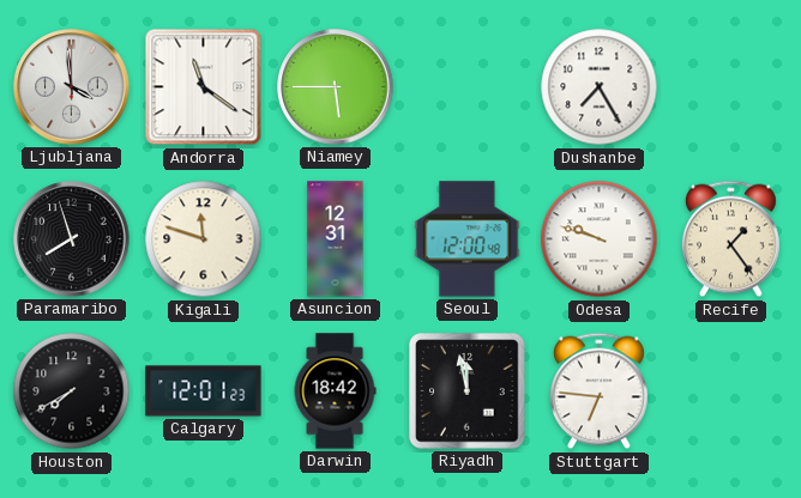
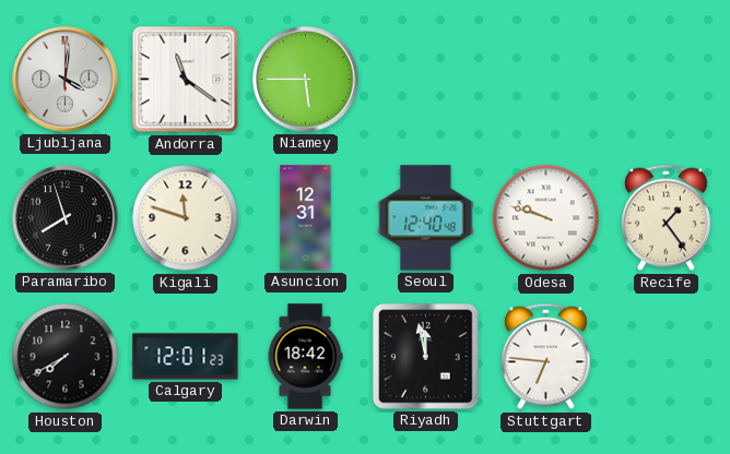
Ljubljana: 3:59 -> 4:01 (66, 80)
Dushanbe: 7:25 -> none (600, 87)
Seoul: 12:00 -> 12:40 (426, 218)
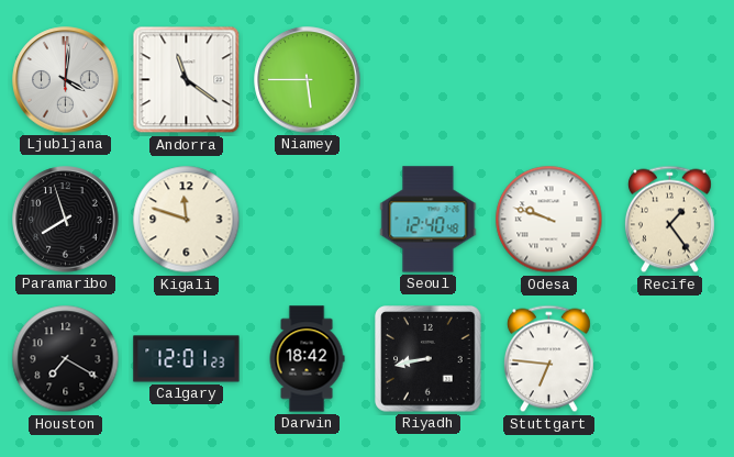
Asuncion: 12:31 -> none (306, 218)
Houston: 7:40 -> 7:20 (66, 359)
Riyadh: 11:58 -> 8:43 (429, 359)
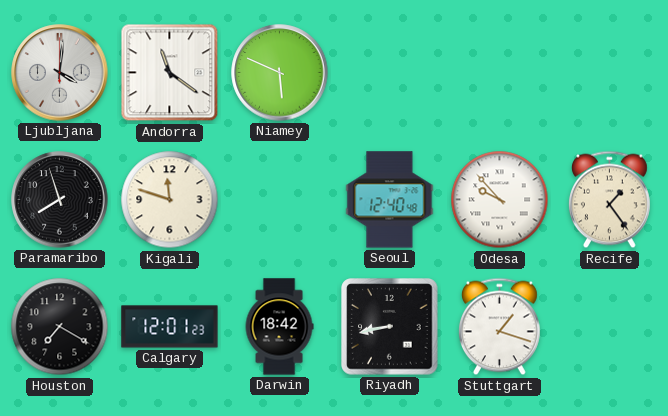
Niamey: 5:45 -> 5:49 (280, 73)
Odesa: 9:48 -> 9:53 (500, 200)
Stuttgart: 6:46 -> 1:18 (499, 327)
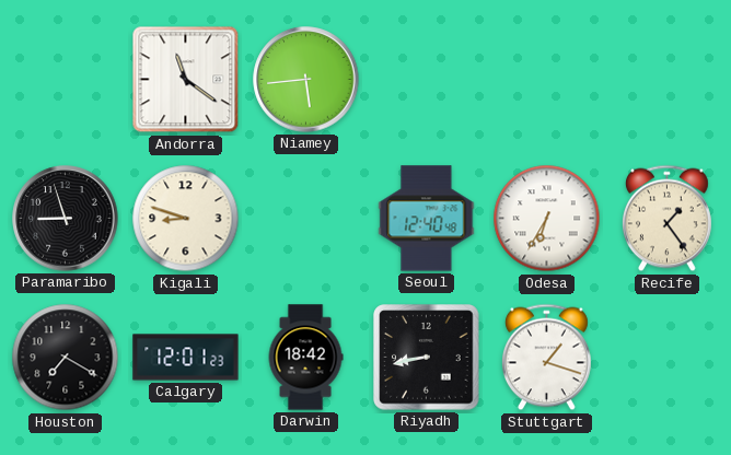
Ljubljana: 4:01 -> none (60, 73)
Niamey: 5:49 -> 5:44 (306, 80)
Paramaribo: 7:57 -> 8:57 (66, 219)
Kigali: 11:48 -> 8:48 (186, 219)
Odesa: 9:53 -> 6:35 (547, 219)
